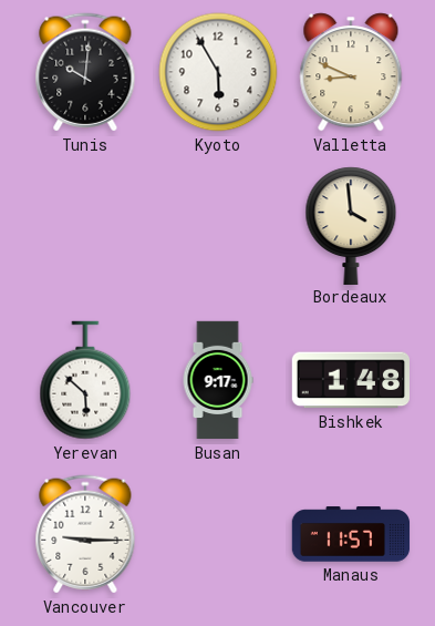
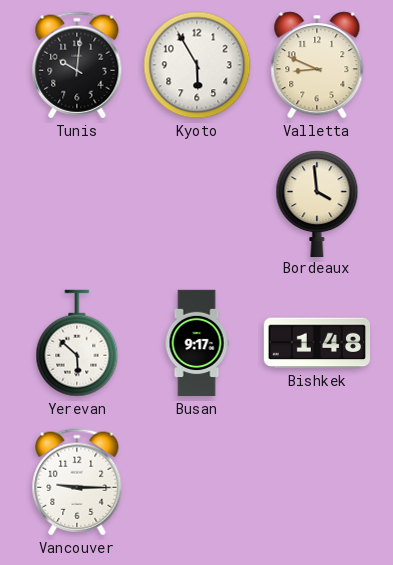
Manaus: 11:57 -> none (351, 534)
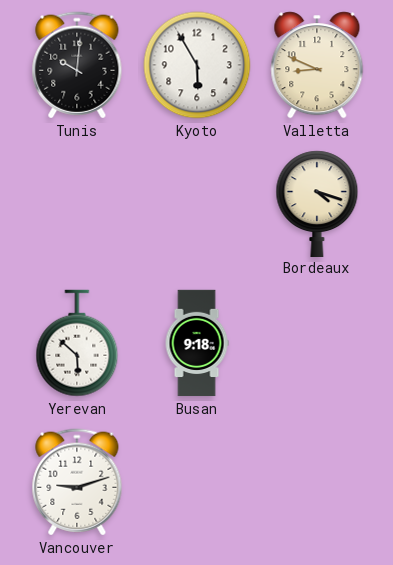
Bordeaux: 3:59 -> 4:18 (317, 203)
Busan: 9:17 -> 9:18 (197, 343)
Bishkek: 1:48 -> none (316, 343)
Vancouver: 9:15 -> 9:12 (77, 482)
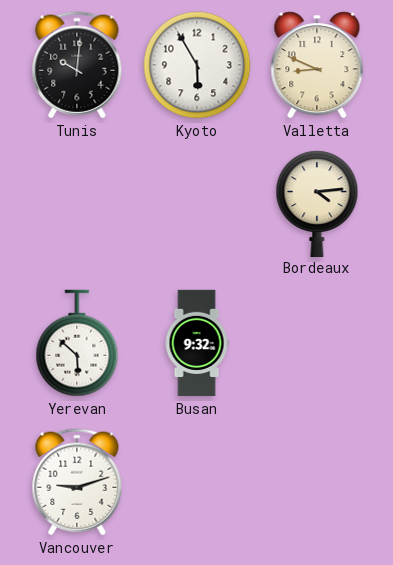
Bordeaux: 4:18 -> 4:14 (317, 203)
Busan: 9:18 -> 9:32 (197, 343)
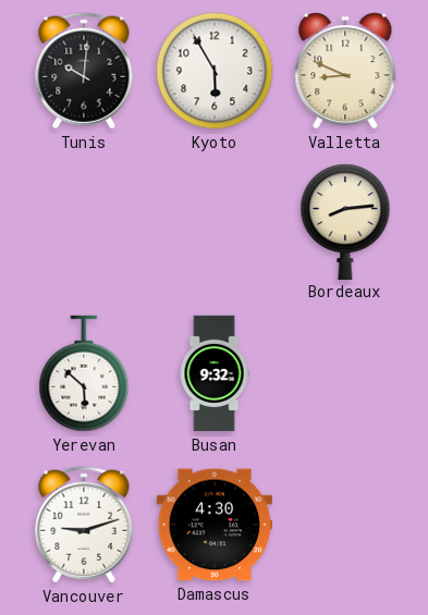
Bordeaux: 4:14 -> 8:14 (345, 221)
Damascus: none -> 4:30 (213, 525)
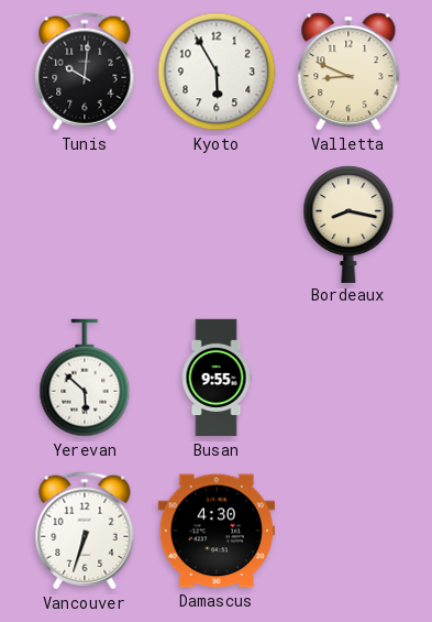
Bordeaux: 8:14 -> 8:17 (348, 223)
Busan: 9:32 -> 9:55 (217, 378)
Vancouver: 9:12 -> 6:33 (85, 531)
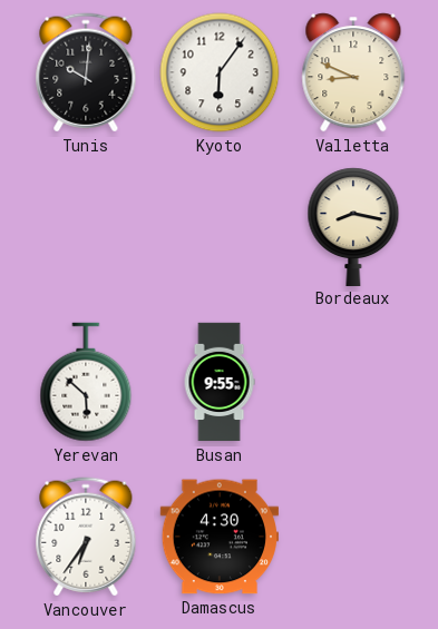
Kyoto: 5:55 -> 6:06 (220, 72)
Vancouver: 6:33 -> 6:36 (86, 537)
